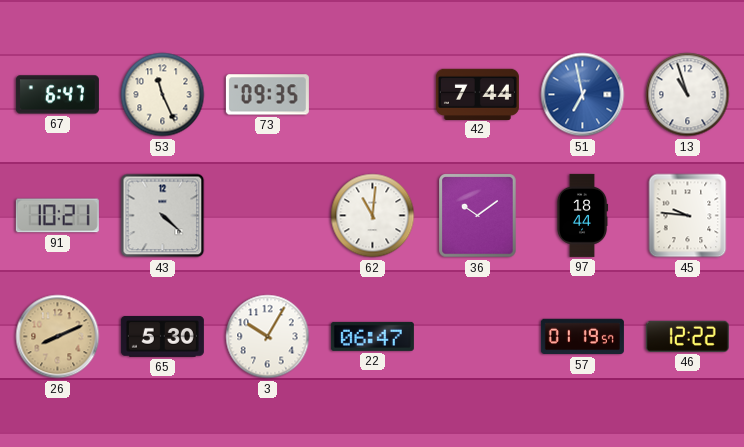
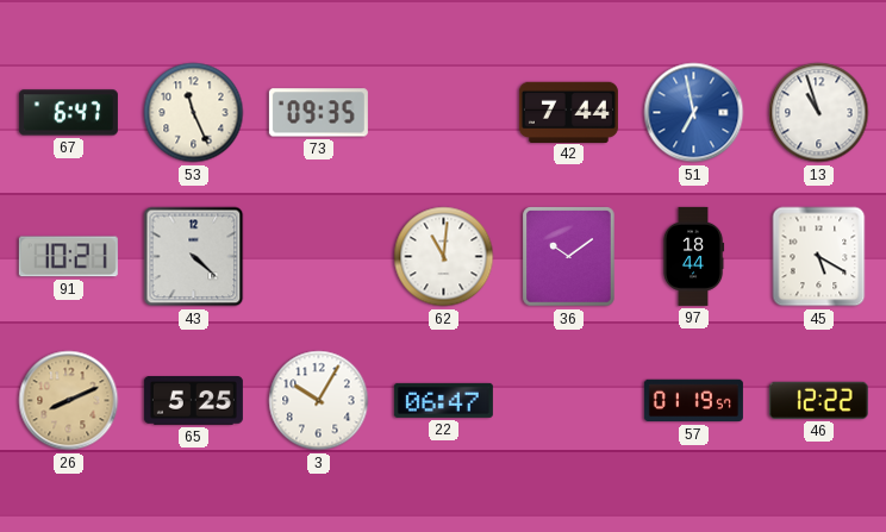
45: 9:46 -> 5:20 (819, 257)
65: 5:30 -> 5:25 (193, 401)
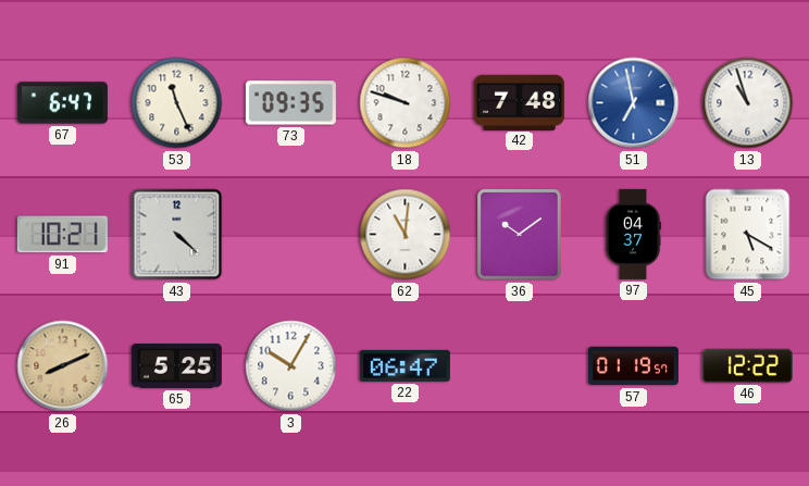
18: none -> 9:48 (406, 103)
42: 7:44 -> 7:48 (519, 102)
97: 18:44 -> 04:37 (633, 234)
